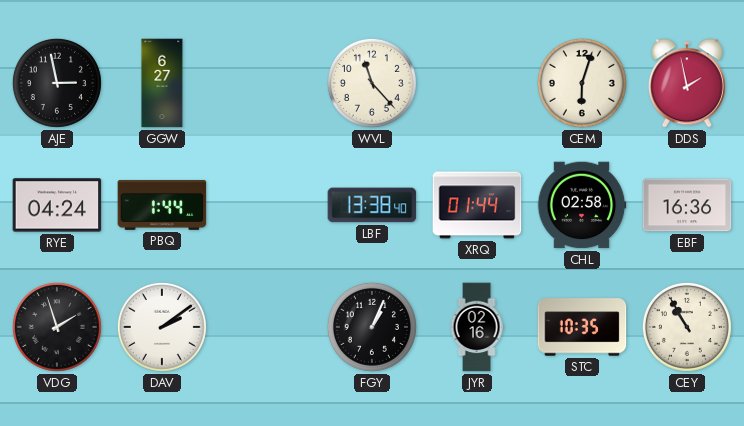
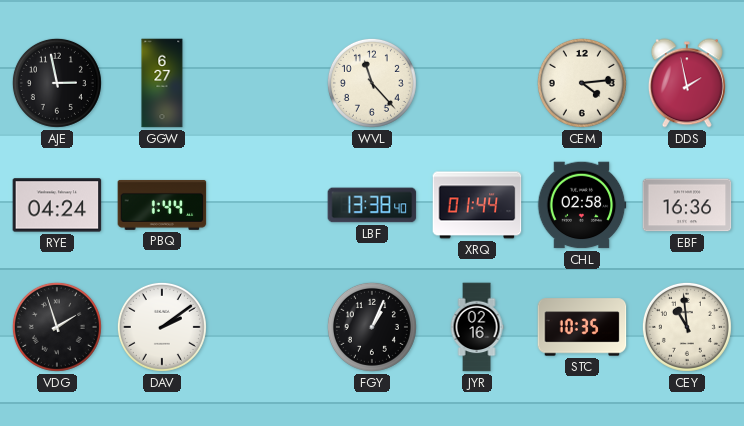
CEM: 6:03 -> 4:14 (582, 83)
CEY: 10:55 -> 10:59 (687, 327)
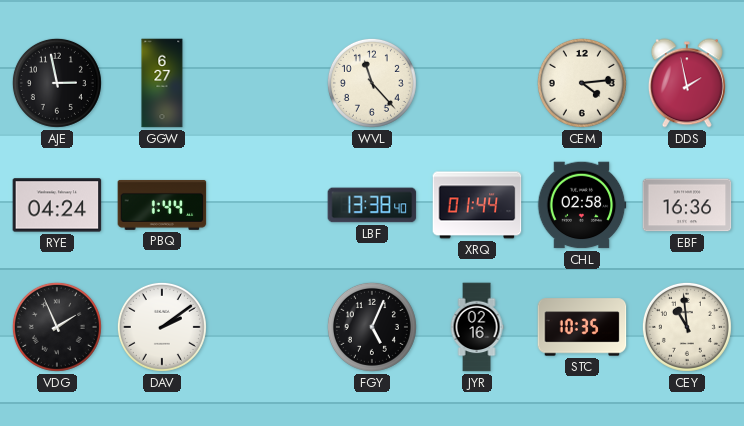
VDG: 1:57 -> 1:56 (57, 327)
FGY: 1:04 -> 5:04 (372, 327)
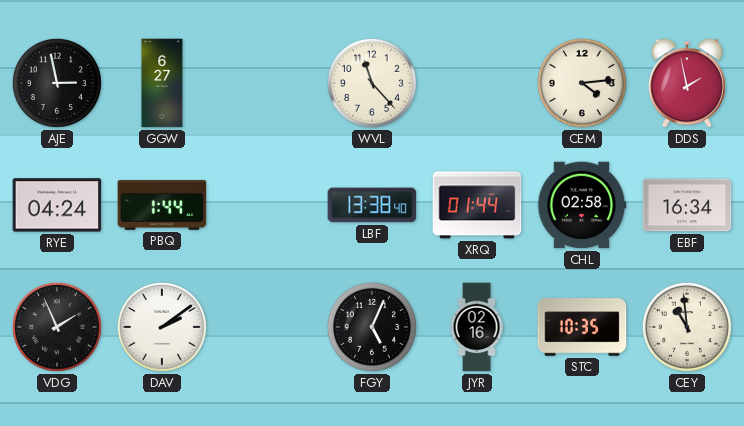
EBF: 16:36 -> 16:34 (687, 205)
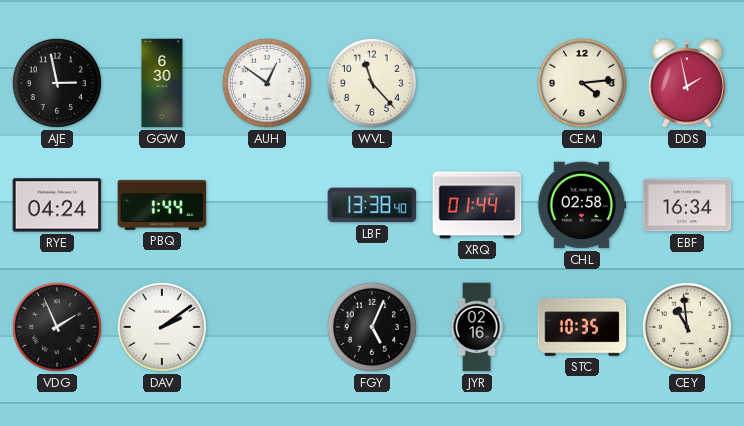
GGW: 6:27 -> 6:30 (162, 83)
AUH: none -> 12:51 (267, 83)
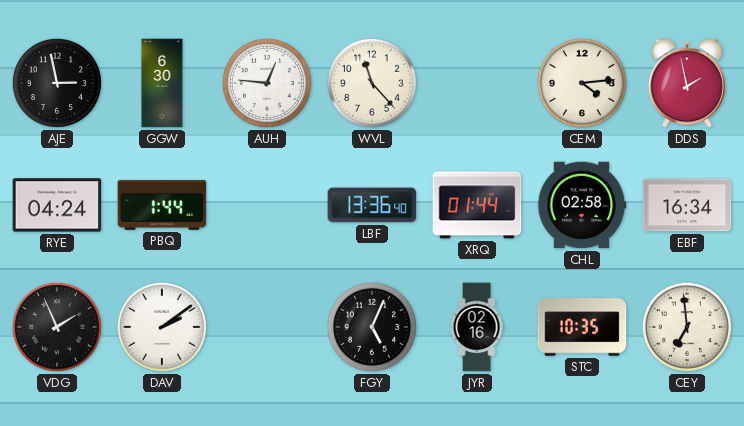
AUH: 12:51 -> 12:46 (267, 83)
LBF: 13:38 -> 13:36 (372, 205)
CEY: 10:59 -> 6:59 (687, 327)
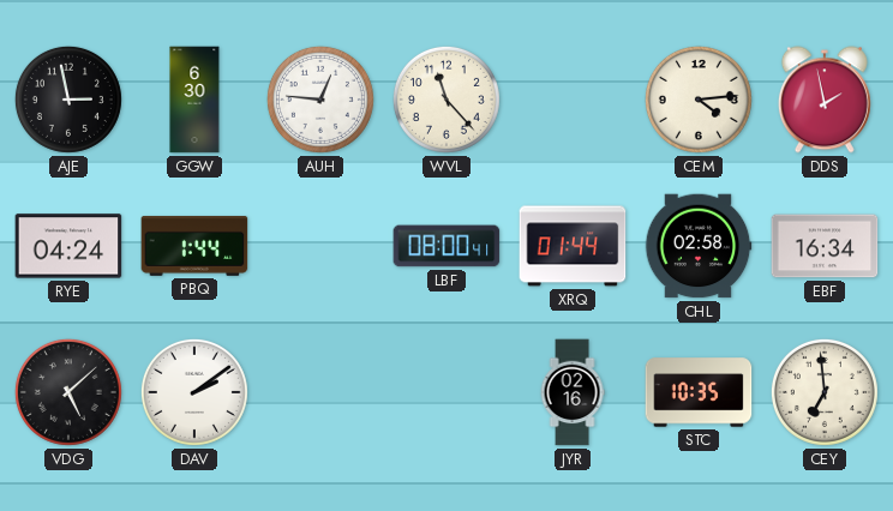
LBF: 13:36 -> 08:00 (446, 246)
VDG: 1:56 -> 5:08 (68, 392)
FGY: 5:04 -> none (372, 327)
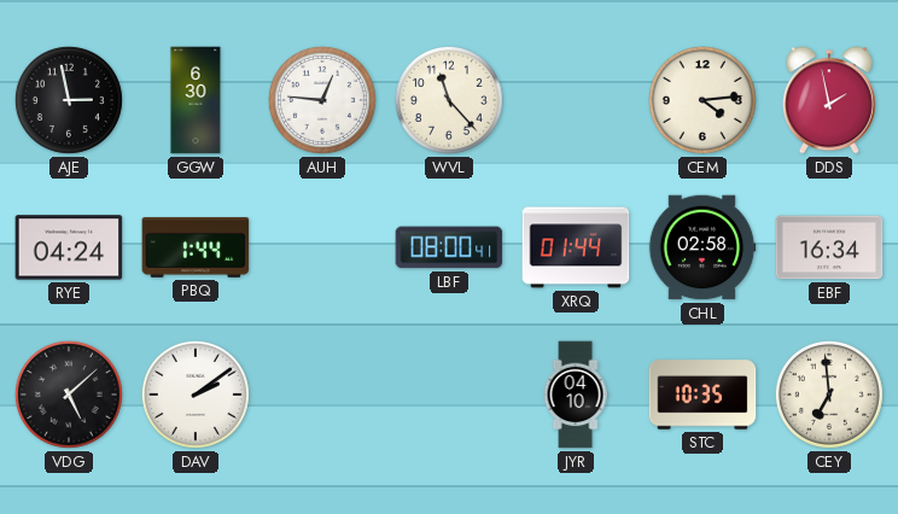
JYR: 02:16 -> 04:10 (576, 395)
